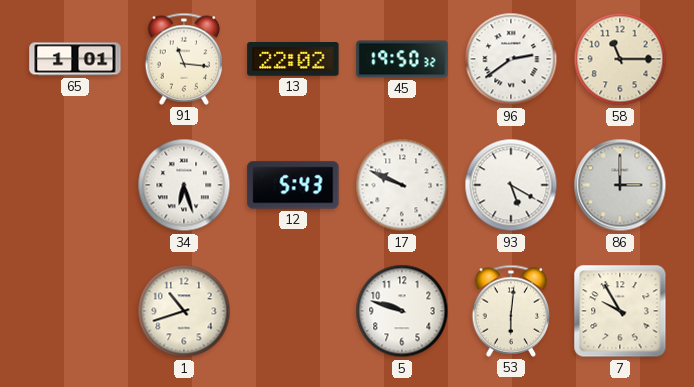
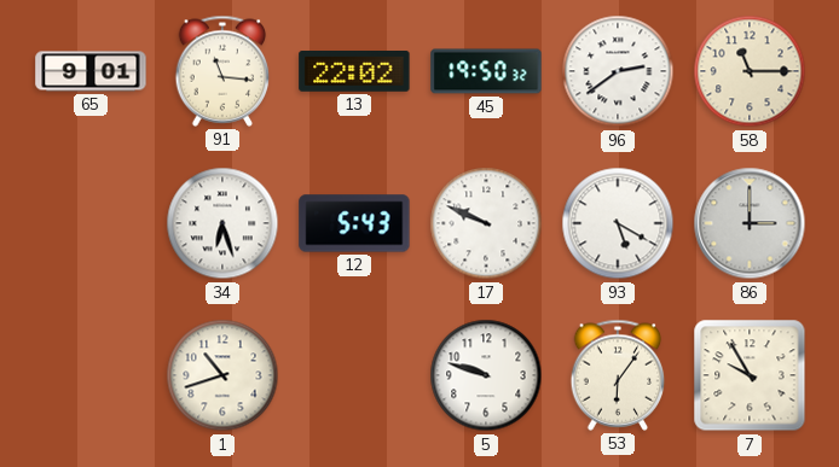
65: 1:01 -> 9:01 (91, 71)
53: 6:01 -> 6:06 (618, 375)
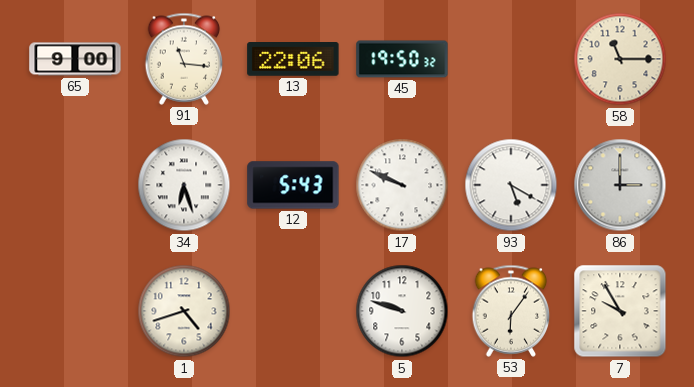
65: 9:01 -> 9:00 (75, 59)
13: 22:02 -> 22:06 (293, 60)
96: 2:39 -> none (618, 71)
1: 10:42 -> 4:42 (184, 311)
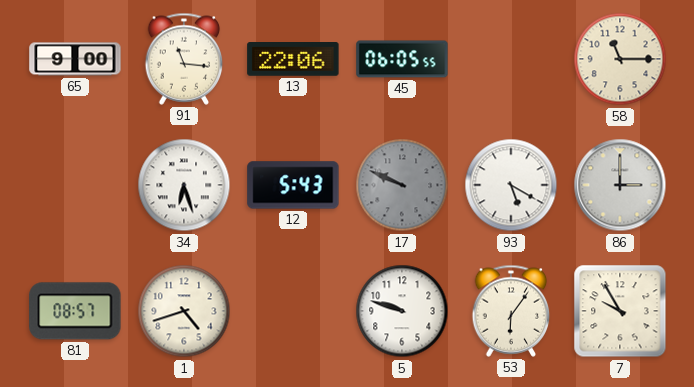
45: 19:50 -> 06:05 (402, 59)
17 dial: white -> grey (402, 185)
81: none -> 08:57 (75, 311)
